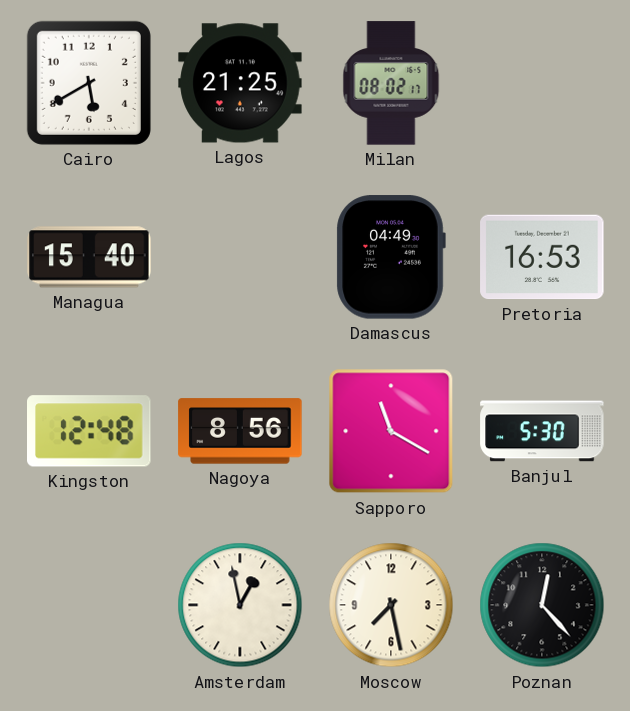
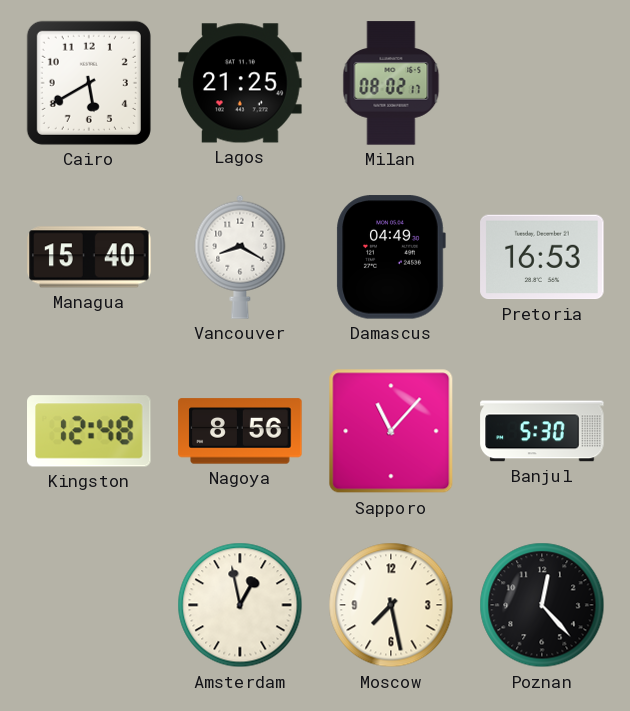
Vancouver: none -> 8:20 (240, 257)
Sapporo: 11:20 -> 11:07 (391, 431)
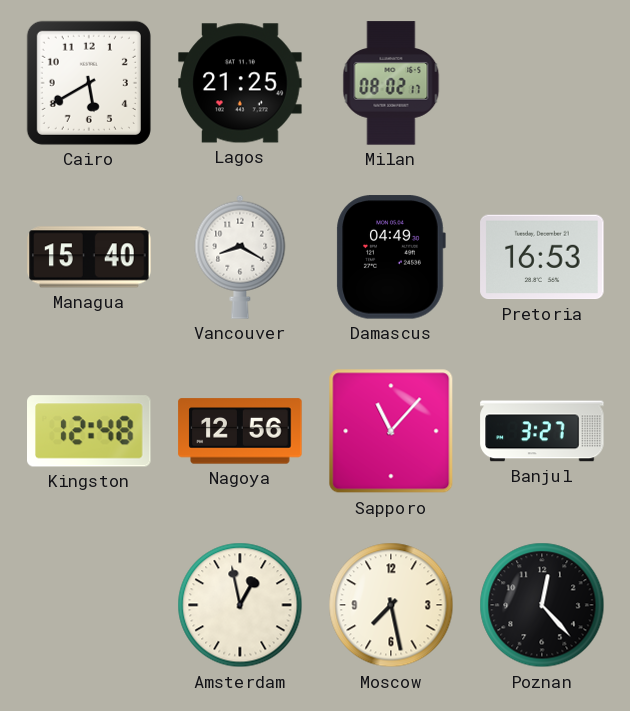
Nagoya: 8:56 -> 12:56 (240, 431)
Banjul: 5:30 -> 3:27 (542, 431)
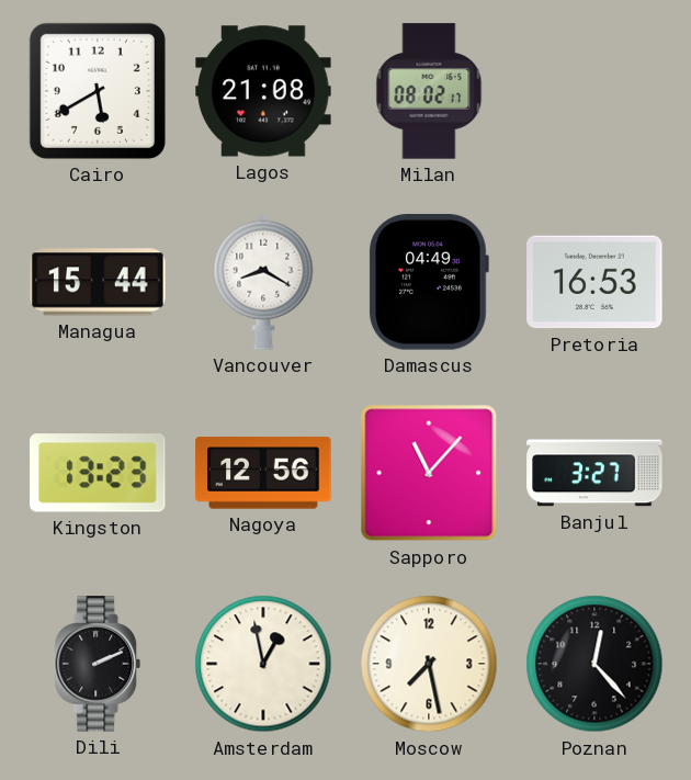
Lagos: 21:25 -> 21:08 (263, 91)
Managua: 15:40 -> 15:44 (98, 282)
Kingston: 12:48 -> 13:23 (98, 473)
Dili: none -> 2:11 (98, 664)
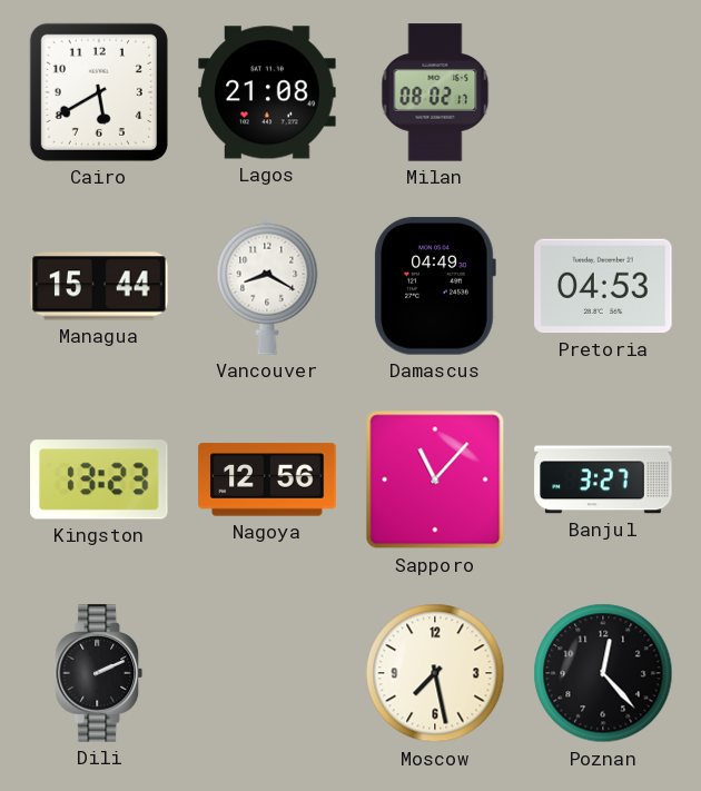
Pretoria: 16:53 -> 04:53 (603, 286)
Amsterdam: 12:58 -> none (263, 664)
